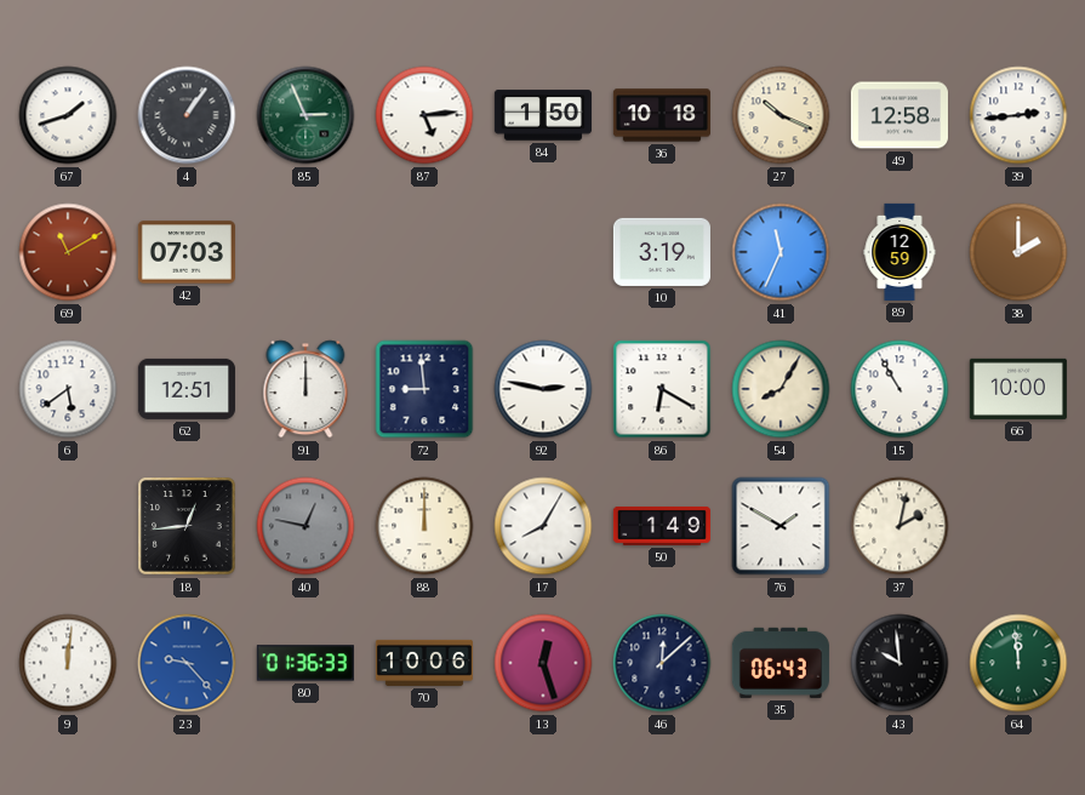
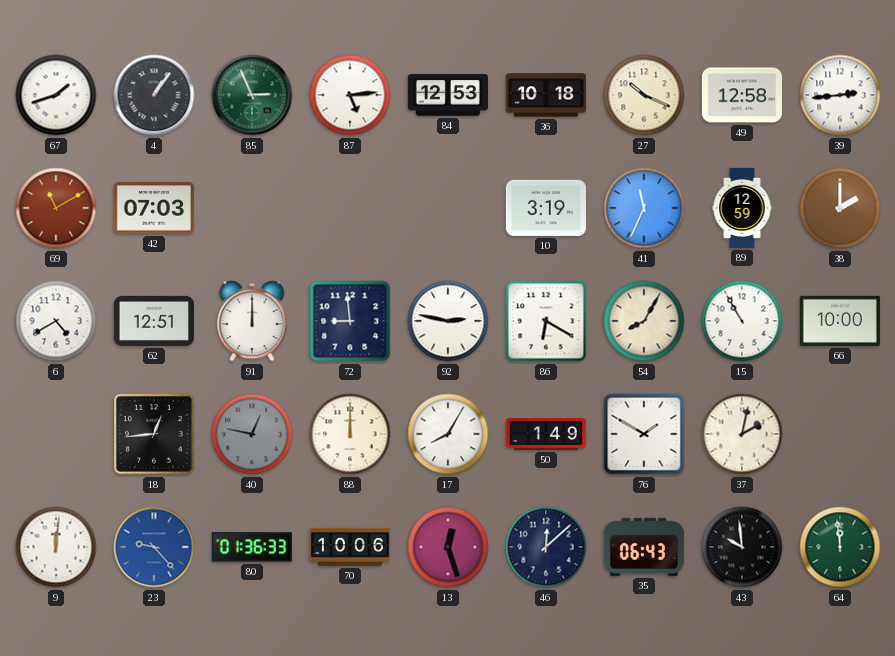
84: 1:50 -> 12:53 (448, 95)
6: 5:39 -> 4:40 (56, 321)
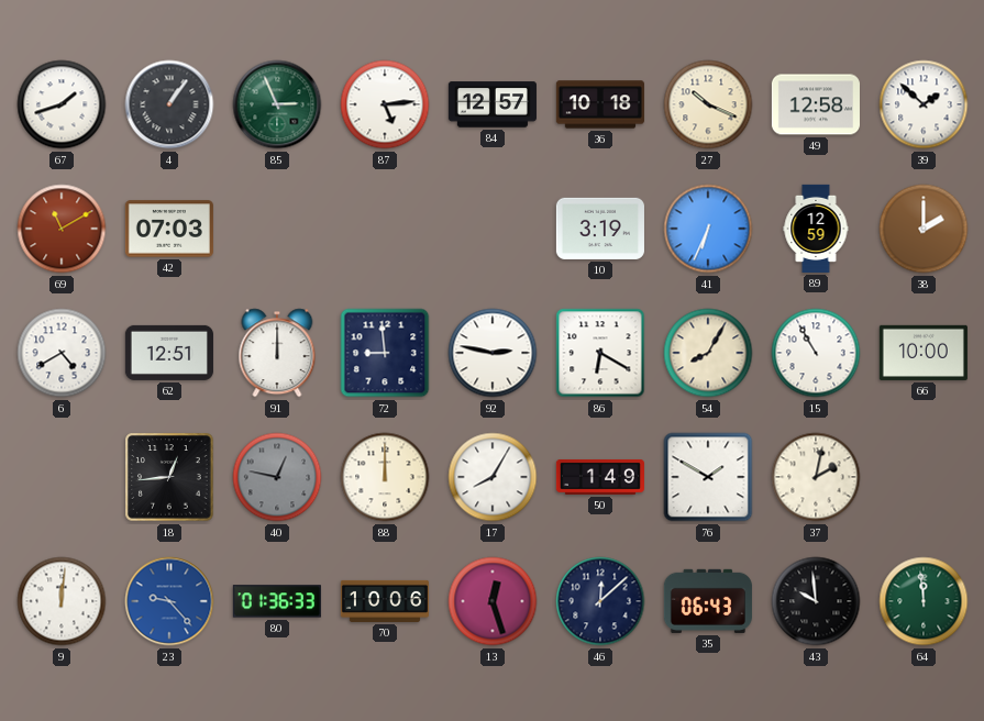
84: 12:53 -> 12:57 (493, 104)
39: 2:44 -> 1:52 (924, 104)
41: 11:34 -> 6:34 (708, 229)
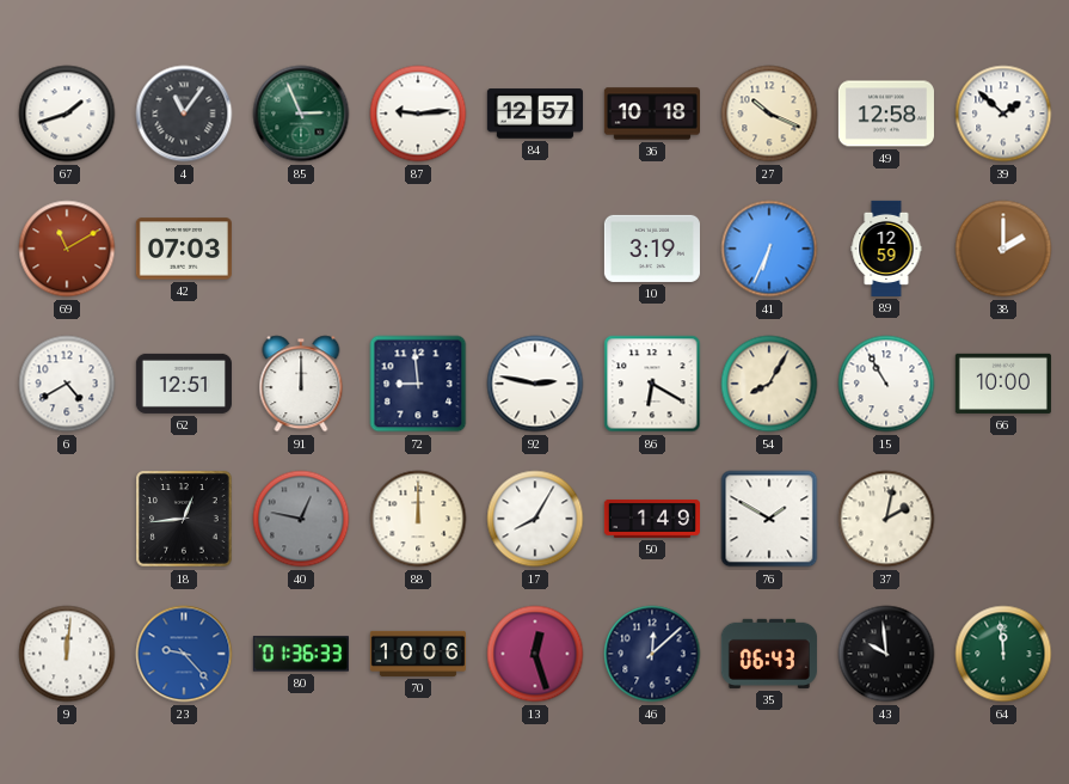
4: 1:06 -> 11:06 (184, 114)
87: 5:14 -> 9:14 (418, 114)
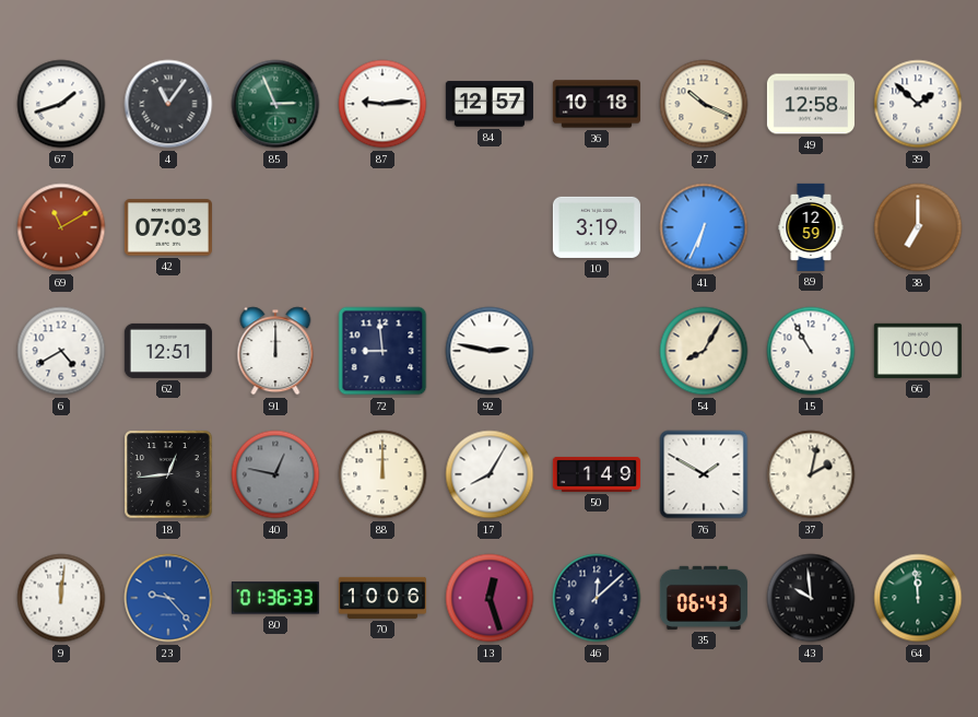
38: 2:00 -> 7:00 (918, 227)
86: 6:20 -> none (652, 384)
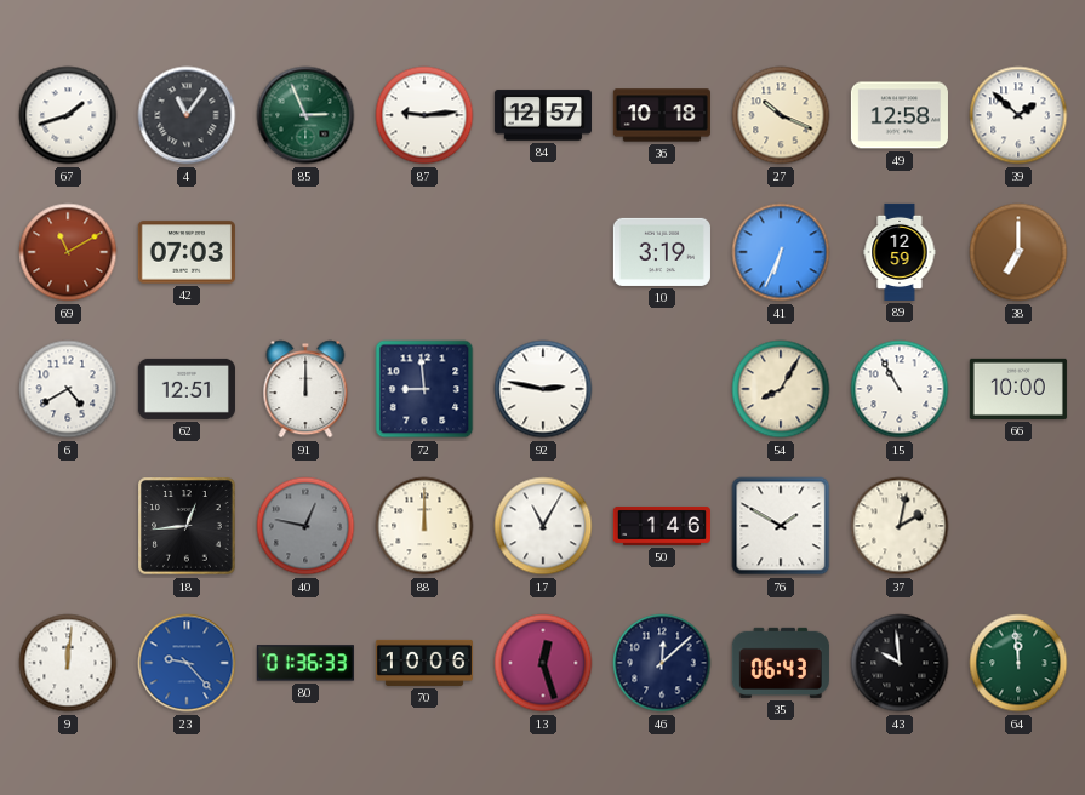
17: 8:05 -> 11:05 (543, 526)
50: 1:49 -> 1:46 (662, 526)
